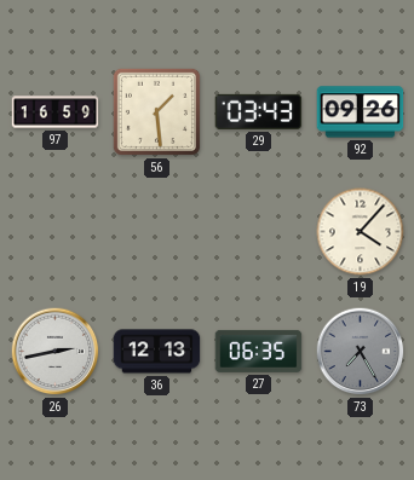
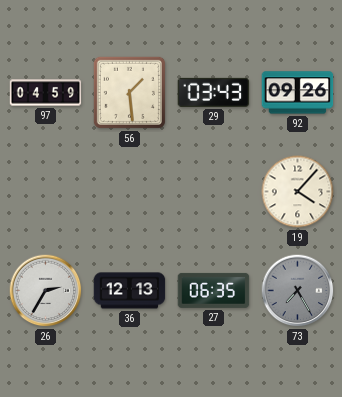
97: 16:59 -> 04:59 (46, 93)
26: 2:43 -> 2:35 (46, 291)
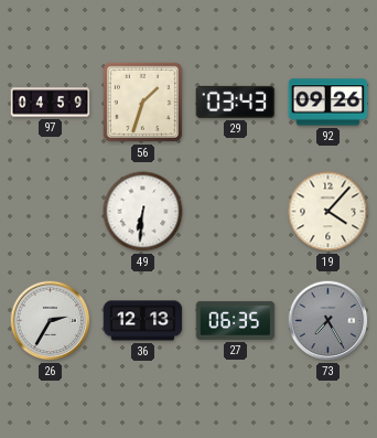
56: 1:29 -> 1:33 (142, 102)
49: none -> 6:31 (143, 212)
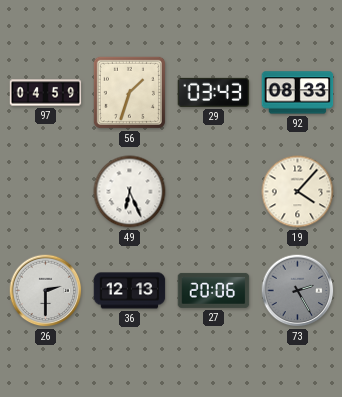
92: 09:26 -> 08:33 (298, 93)
49: 6:31 -> 6:26 (130, 192)
26: 2:35 -> 2:30 (46, 291)
27: 06:35 -> 20:06 (214, 290)
73: 7:25 -> 2:25 (298, 291)
